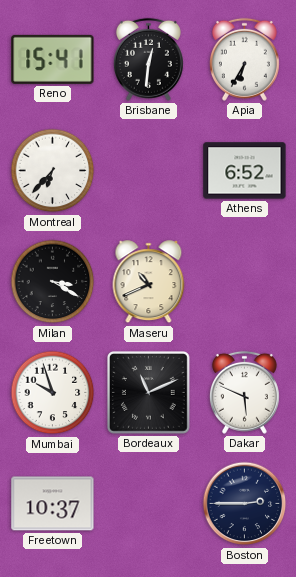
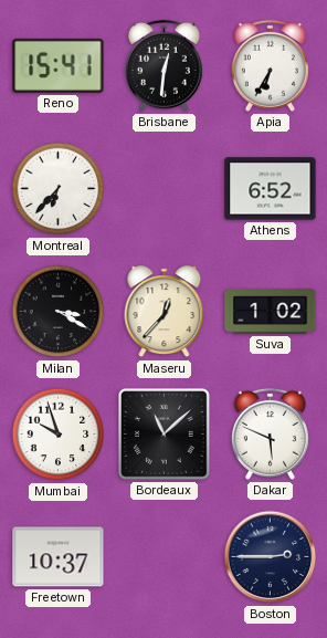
Maseru: 10:41 -> 12:37 (165, 312)
Suva: none -> 1:02 (271, 312)
Bordeaux: 11:11 -> 11:08 (165, 435)
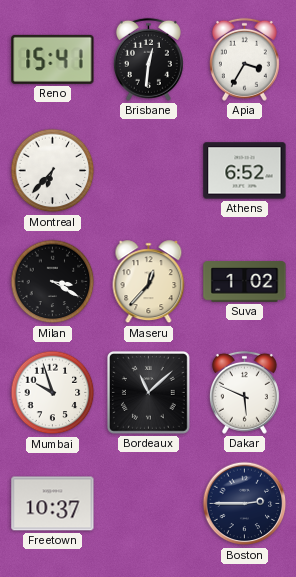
Apia: 6:35 -> 3:35 (244, 59)
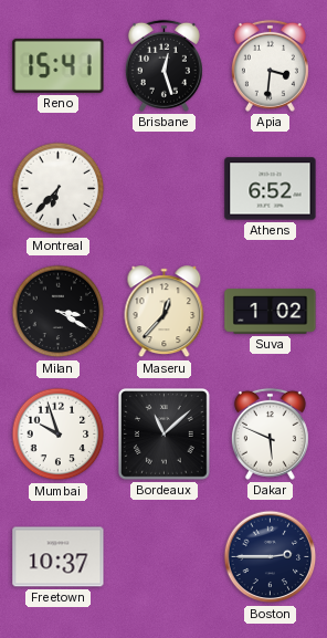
Brisbane: 12:31 -> 12:27 (163, 65)
Apia: 3:35 -> 3:31 (270, 65)
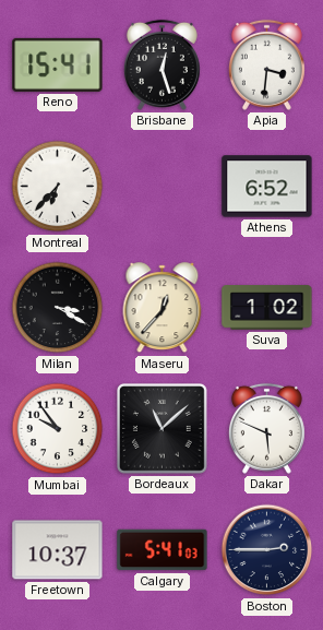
Mumbai: 9:57 -> 9:54 (58, 429)
Calgary: none -> 5:41 (163, 550)
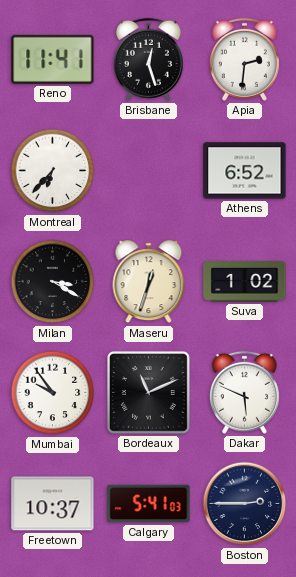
Reno: 15:41 -> 11:41 (53, 59)
Apia: 3:31 -> 2:31 (244, 59)
Maseru: 12:37 -> 12:33 (149, 282)
Bordeaux: 11:08 -> 11:11 (149, 393)
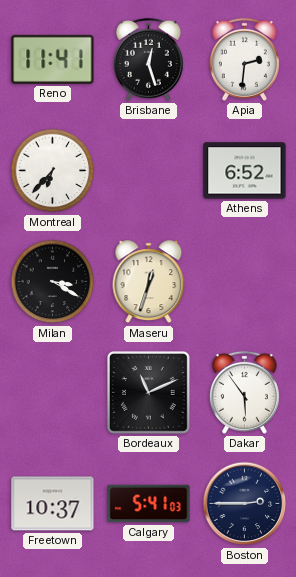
Suva: 1:02 -> none (245, 282)
Mumbai: 9:54 -> none (53, 393)
Dakar: 5:49 -> 5:54 (244, 392)
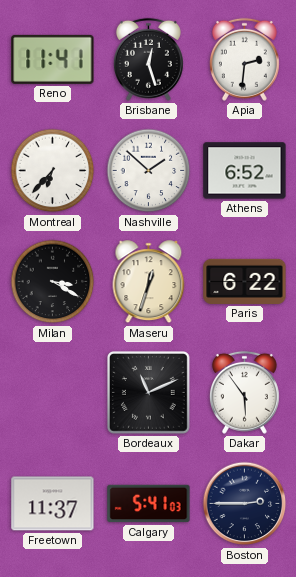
Nashville: none -> 1:52 (149, 171)
Paris: none -> 6:22 (245, 281)
Freetown: 10:37 -> 11:37 (53, 504)
